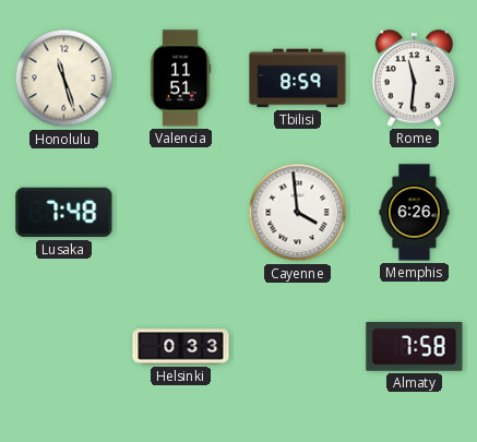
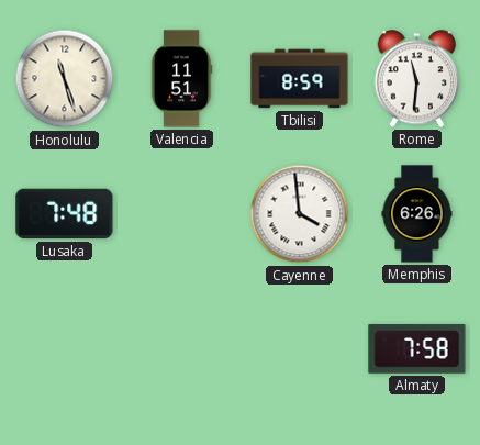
Helsinki: 0:33 -> none (181, 347)
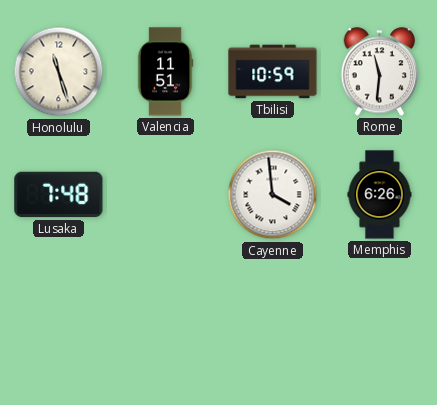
Tbilisi: 8:59 -> 10:59 (273, 72)
Almaty: 7:58 -> none (417, 349)
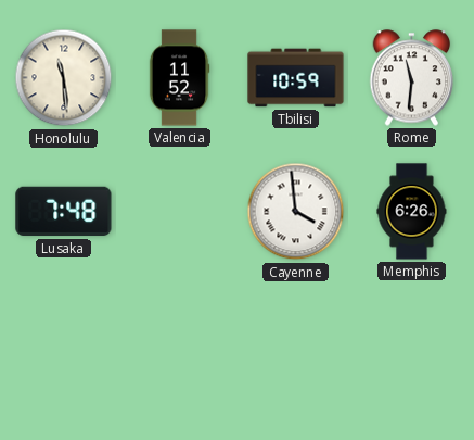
Honolulu: 11:27 -> 11:29 (64, 78)
Valencia: 11:51 -> 11:52 (179, 78)
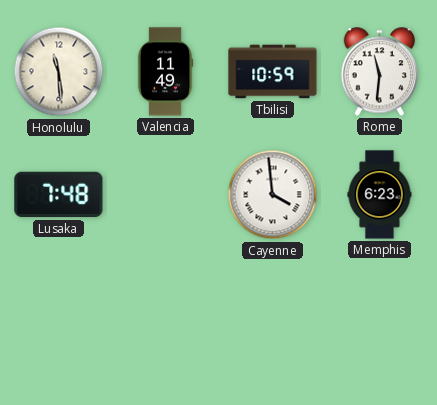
Valencia: 11:52 -> 11:49 (165, 72)
Memphis: 6:26 -> 6:23 (380, 195)
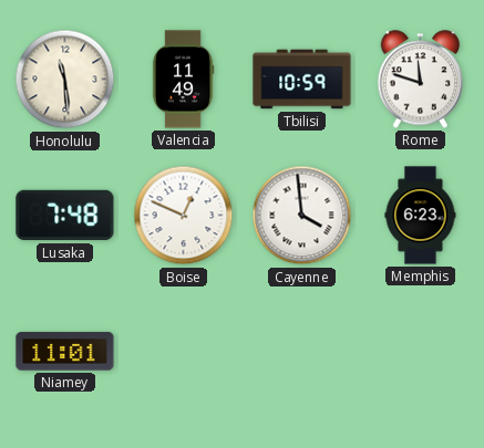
Rome: 11:31 -> 11:48 (421, 80)
Boise: none -> 12:49 (184, 216)
Niamey: none -> 11:01 (65, 352)
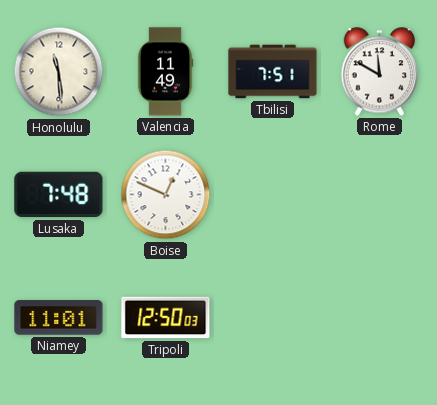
Tbilisi: 10:59 -> 7:51 (273, 72)
Rome: 11:48 -> 11:50 (380, 72)
Cayenne: 3:59 -> none (302, 216)
Memphis: 6:23 -> none (421, 216)
Tripoli: none -> 12:50 (166, 318)
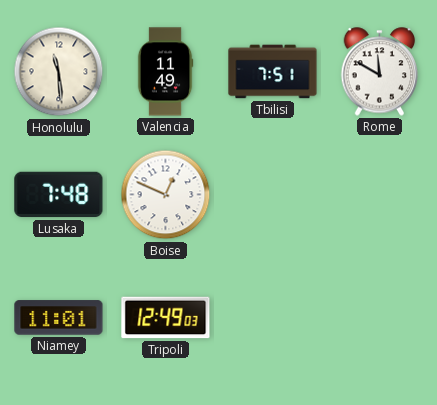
Tripoli: 12:50 -> 12:49 (166, 318)
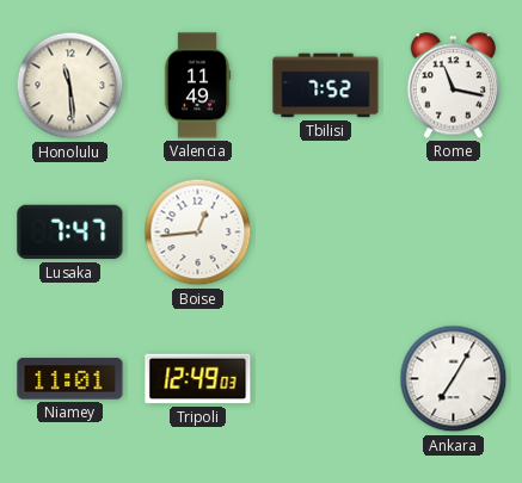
Tbilisi: 7:51 -> 7:52 (326, 86)
Rome: 11:50 -> 11:17 (454, 86)
Lusaka: 7:48 -> 7:47 (70, 233)
Boise: 12:49 -> 12:44 (198, 233)
Ankara: none -> 7:05 (454, 379)
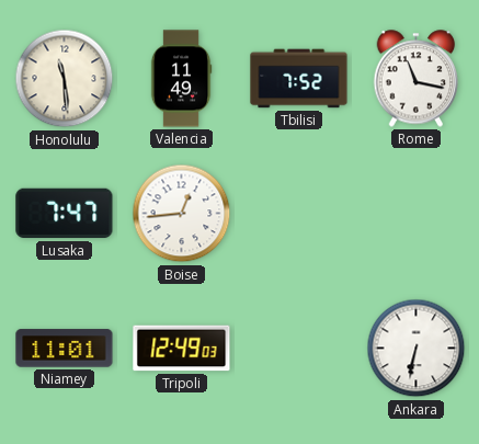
Ankara: 7:05 -> 6:32 (417, 349)
